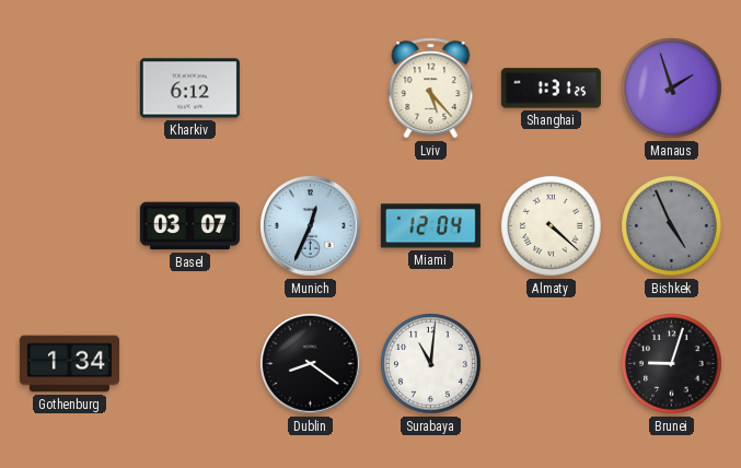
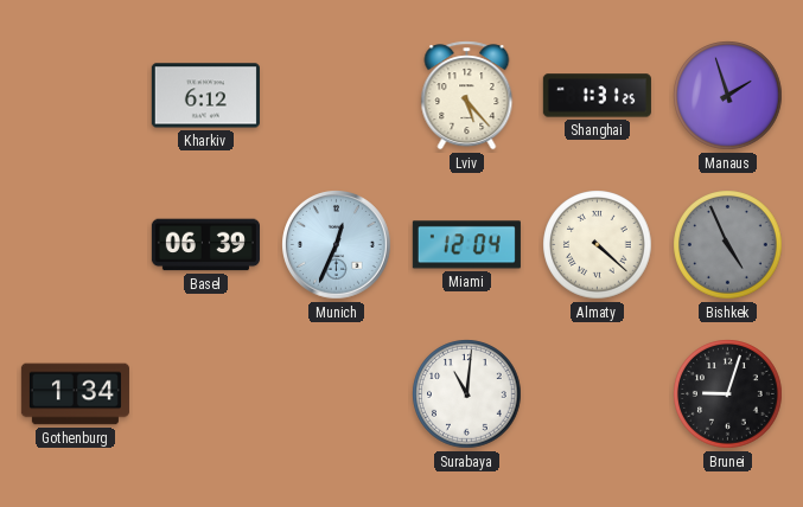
Basel: 03:07 -> 06:39 (205, 245)
Dublin: 8:21 -> none (311, 364)
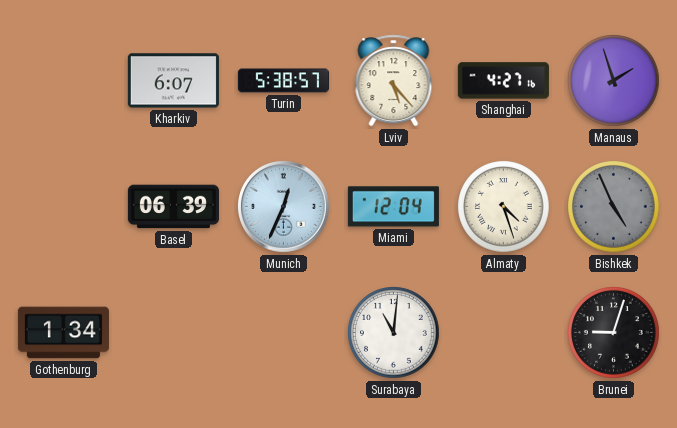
Kharkiv: 6:12 -> 6:07 (173, 81)
Turin: none -> 5:38 (283, 81)
Shanghai: 1:31 -> 4:27 (503, 81)
Almaty: 4:22 -> 4:27 (504, 207)
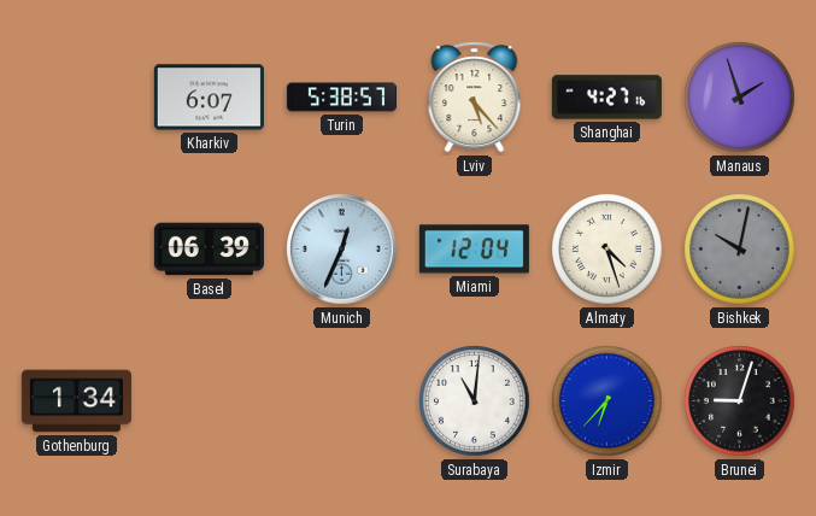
Bishkek: 4:56 -> 10:02 (740, 250)
Izmir: none -> 6:37 (607, 401)
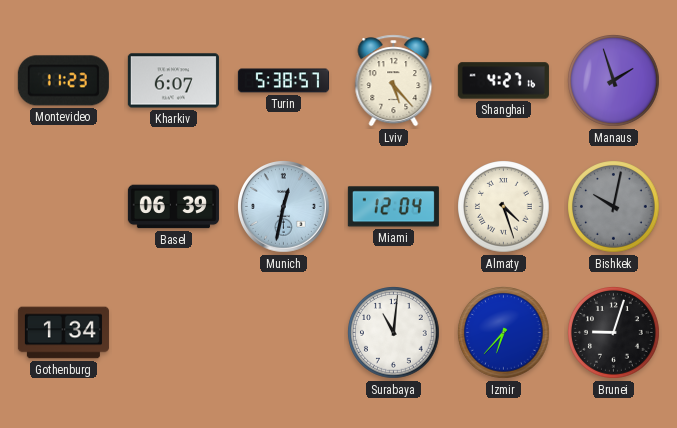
Montevideo: none -> 11:23 (63, 81)
Munich: 12:34 -> 12:32 (284, 207)
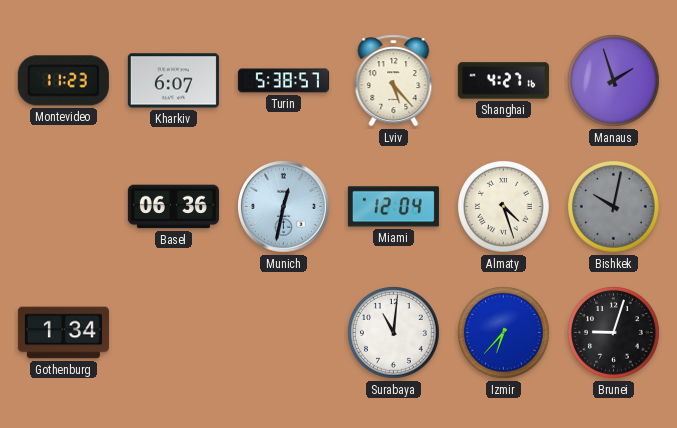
Basel: 06:39 -> 06:36 (173, 207)
